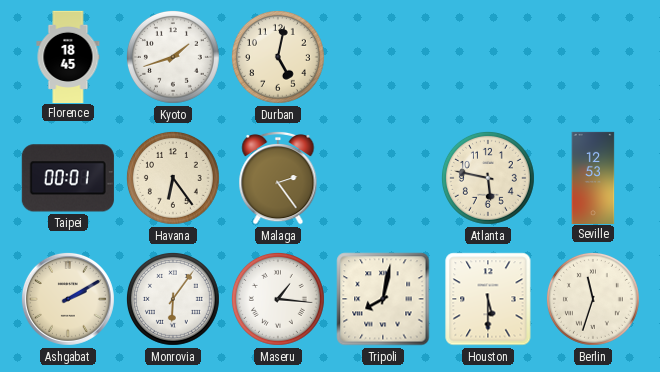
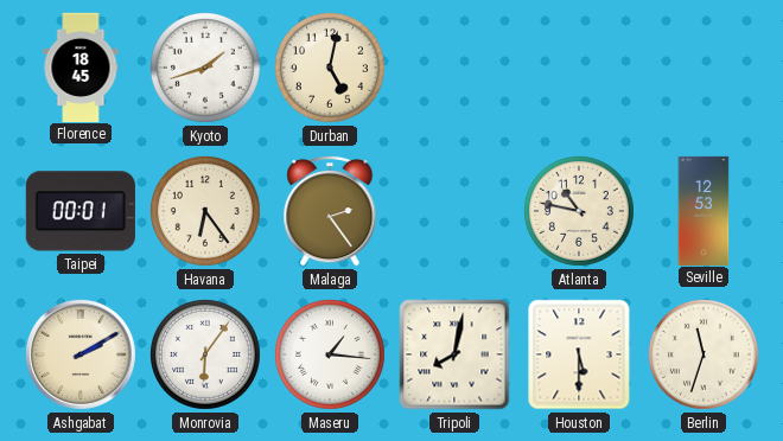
Atlanta: 5:47 -> 10:47 (579, 211)
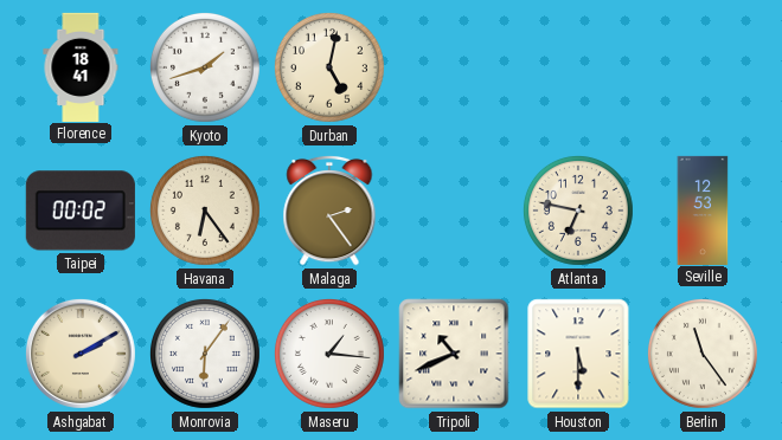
Florence: 18:45 -> 18:41 (81, 66)
Taipei: 00:01 -> 00:02 (81, 211)
Atlanta: 10:47 -> 6:47 (578, 211)
Tripoli: 8:02 -> 10:41 (454, 354)
Berlin: 11:33 -> 11:24 (703, 354)
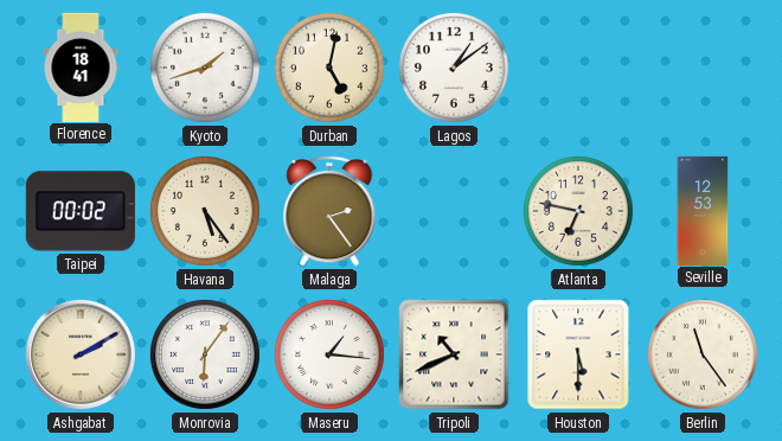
Lagos: none -> 1:09 (454, 68)
Havana: 6:24 -> 5:24 (205, 211)
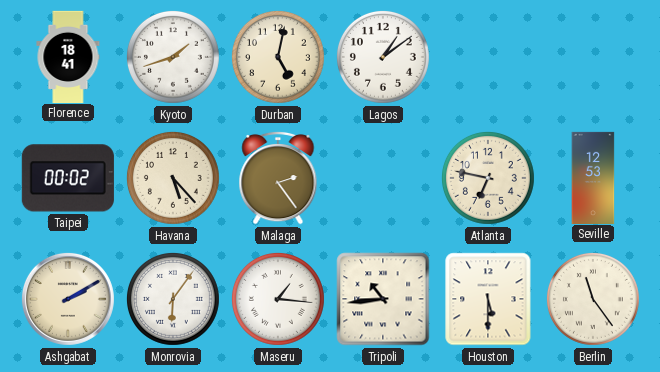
Havana: 5:24 -> 5:23 (173, 178)
Tripoli: 10:41 -> 10:44 (383, 299)
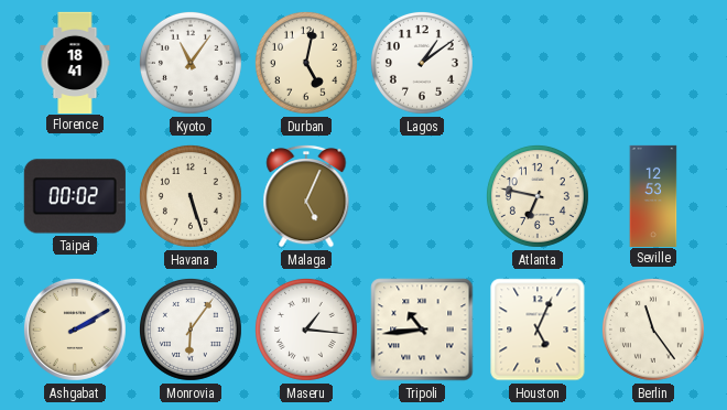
Kyoto: 1:42 -> 11:06 (191, 63)
Havana: 5:23 -> 5:27 (191, 196)
Malaga: 2:24 -> 5:04 (306, 196)
Houston: 5:30 -> 5:04 (538, 330)
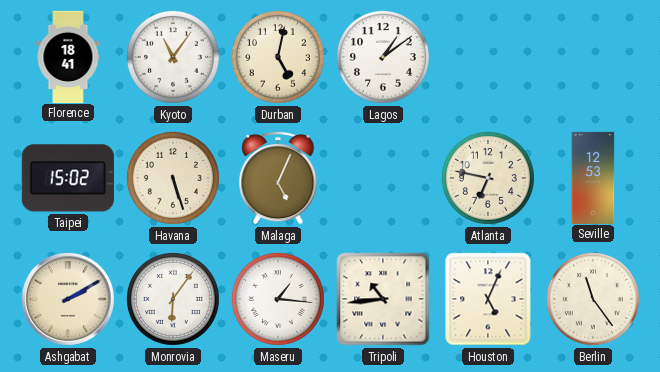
Taipei: 00:02 -> 15:02 (68, 178)
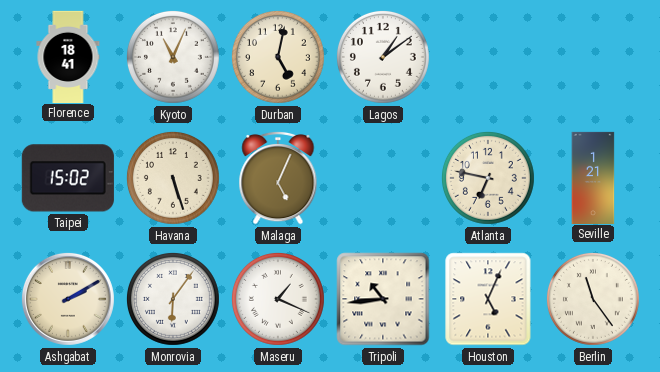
Kyoto: 11:06 -> 11:04 (173, 57)
Seville: 12:53 -> 1:21 (593, 177)
Maseru: 1:16 -> 1:19 (278, 299)
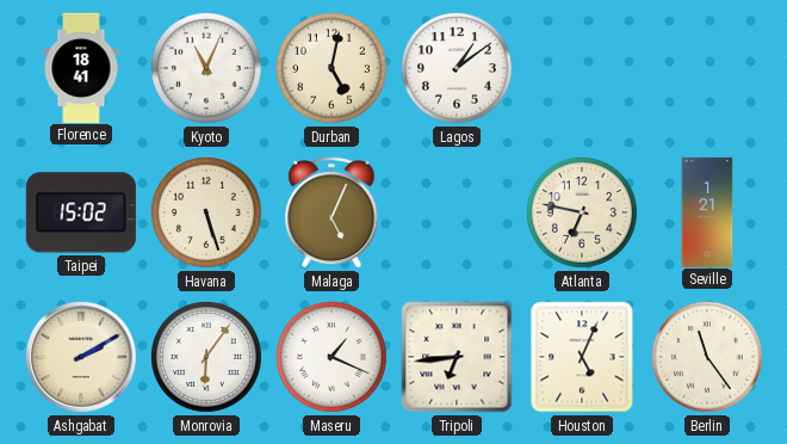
Tripoli: 10:44 -> 6:44 (457, 357)
